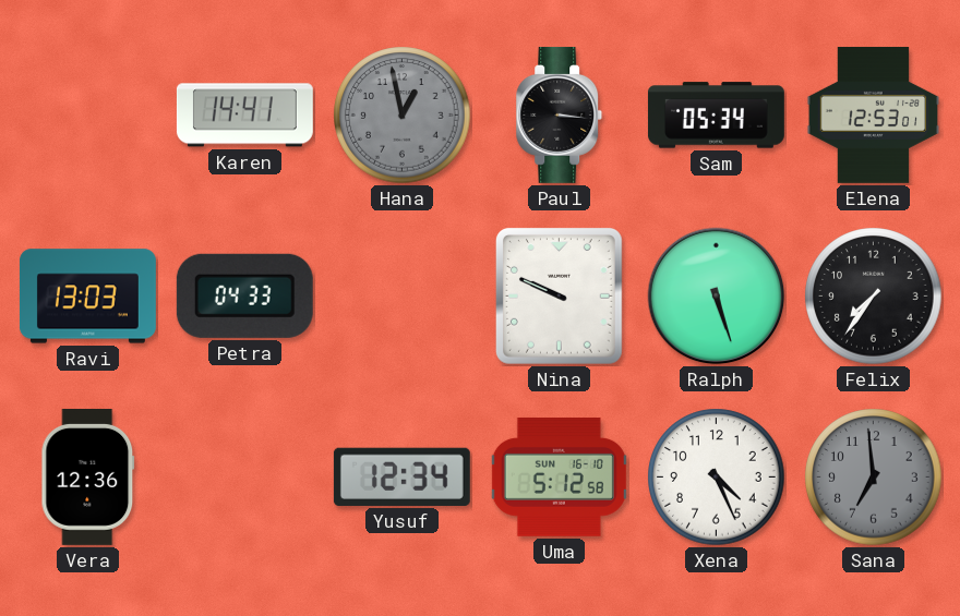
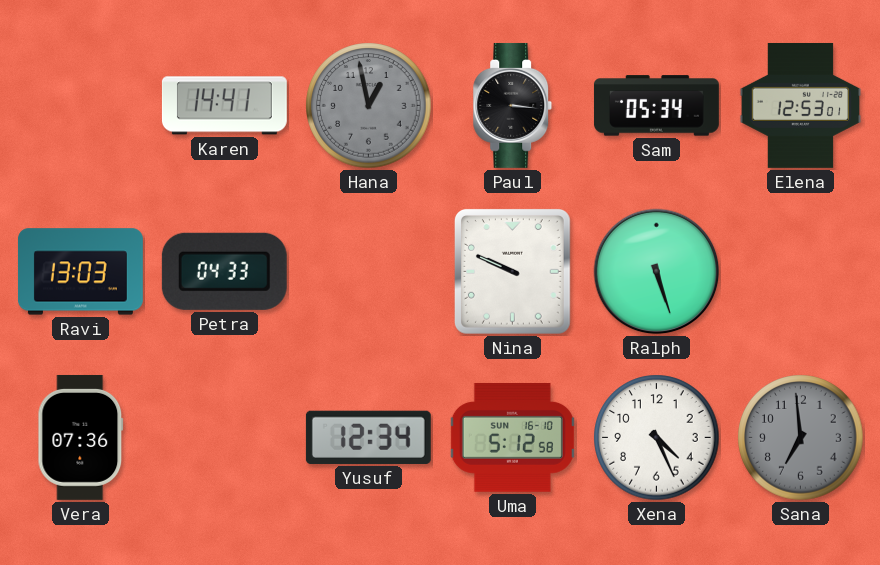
Felix: 7:36 -> none (874, 297)
Vera: 12:36 -> 07:36 (81, 437)
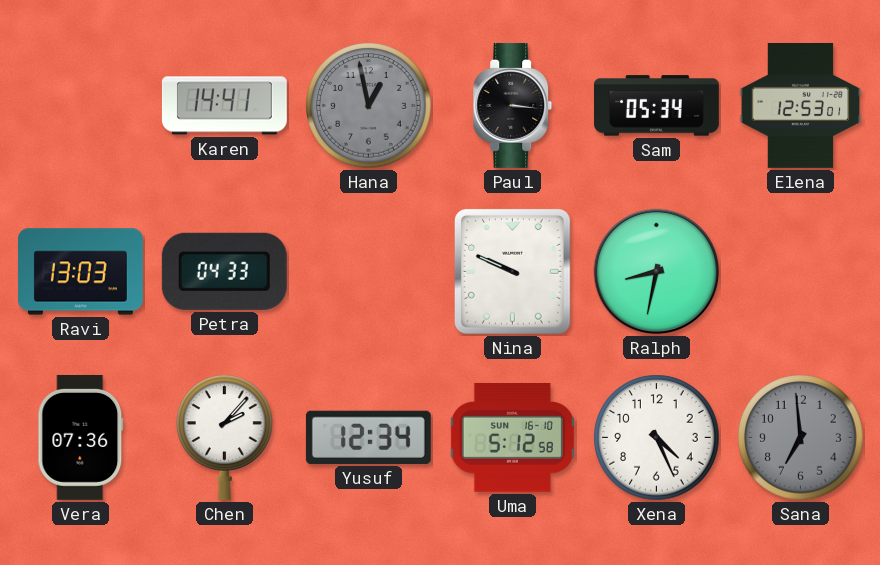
Ralph: 5:27 -> 8:32 (657, 272)
Chen: none -> 2:07 (225, 437)
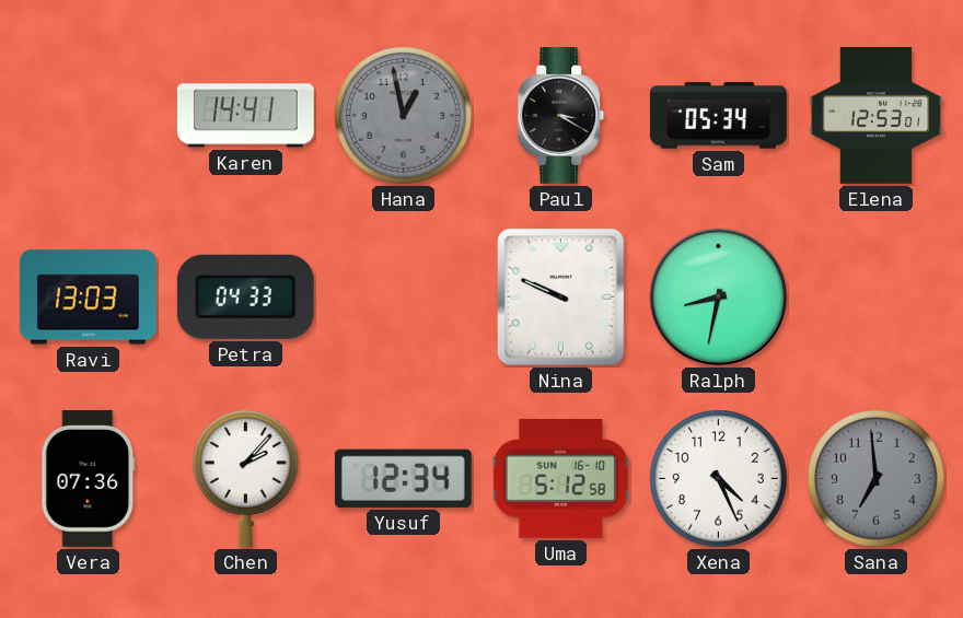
Paul: 3:16 -> 3:20 (561, 115)
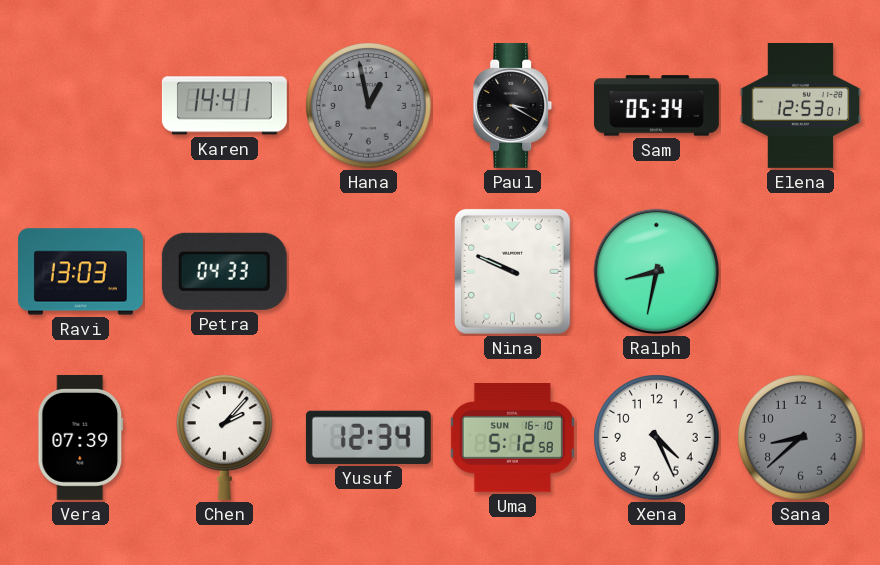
Vera: 07:36 -> 07:39 (81, 437)
Sana: 6:59 -> 8:38 (801, 438)
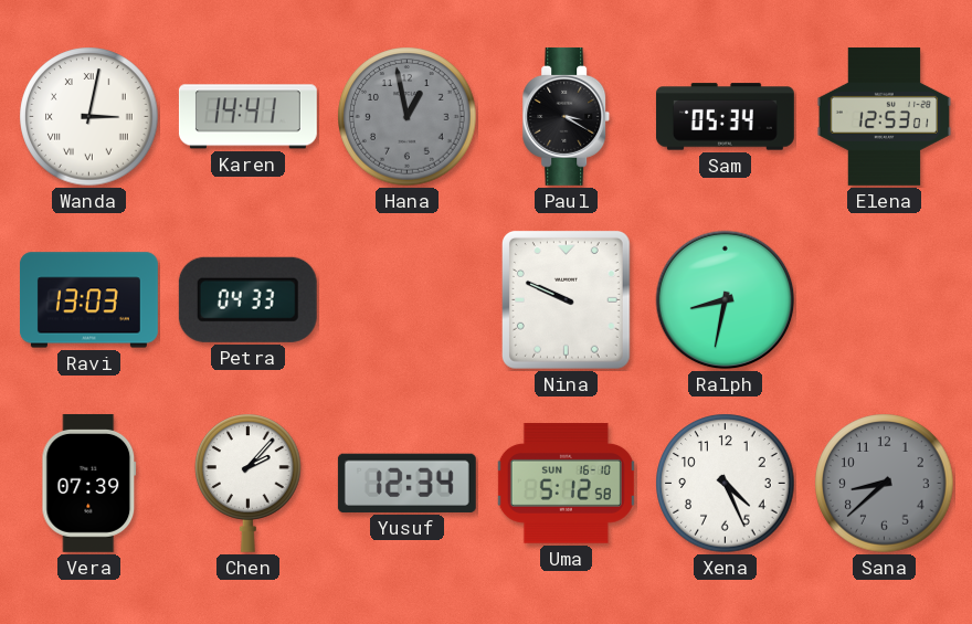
Wanda: none -> 3:02 (89, 117)
